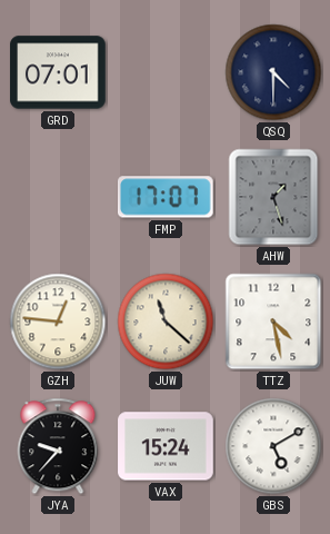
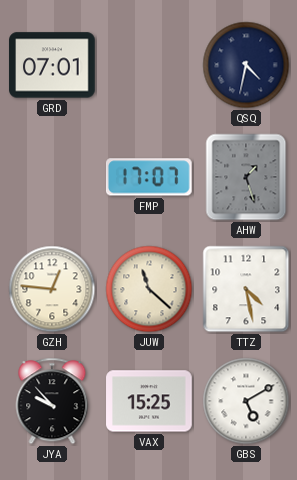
QSQ: 4:30 -> 4:32 (246, 65)
JYA: 9:37 -> 9:53 (52, 401)
VAX: 15:24 -> 15:25 (149, 401)
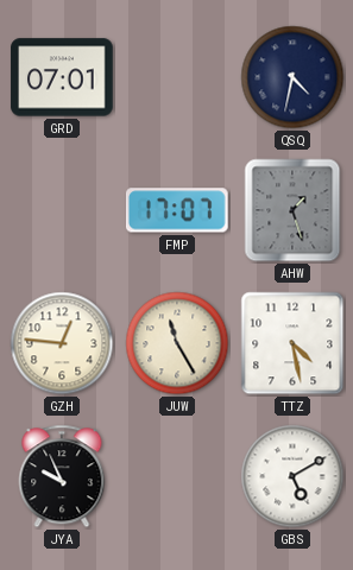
JUW: 11:22 -> 11:25 (177, 343)
JYA: 9:53 -> 9:56 (62, 476)
VAX: 15:25 -> none (149, 401)
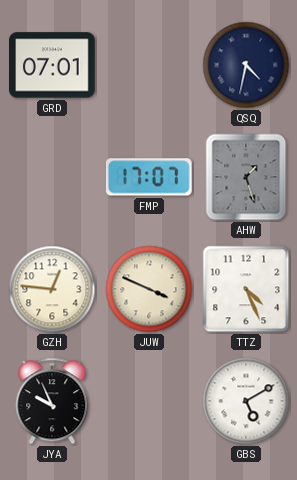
JUW: 11:25 -> 3:49 (149, 289)
TTZ: 4:28 -> 4:26 (246, 289)
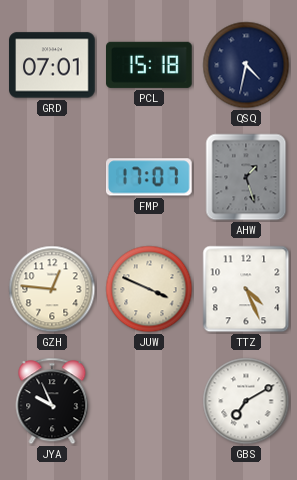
PCL: none -> 15:18 (150, 65)
GBS: 5:10 -> 7:10 (246, 401)
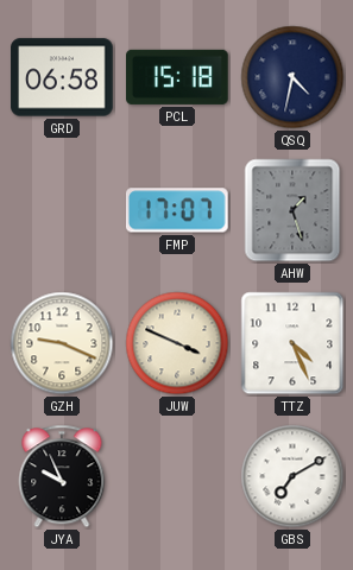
GRD: 07:01 -> 06:58 (62, 77)
GZH: 12:46 -> 9:19 (62, 343)
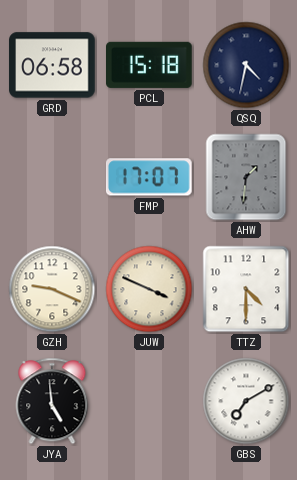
AHW: 1:27 -> 1:31 (246, 177)
TTZ: 4:26 -> 4:30 (246, 289)
JYA: 9:56 -> 4:59 (52, 401)
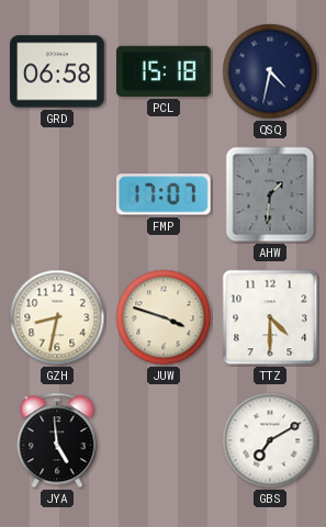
GZH: 9:19 -> 8:32 (57, 317)
JUW: 3:49 -> 3:48 (164, 317)
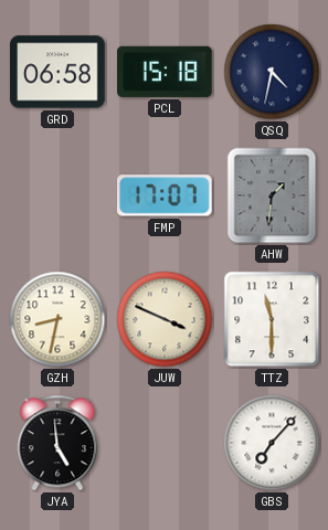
JUW: 3:48 -> 3:49 (165, 319)
TTZ: 4:30 -> 11:30 (272, 319)
GBS: 7:10 -> 7:07 (272, 443)
